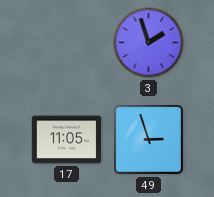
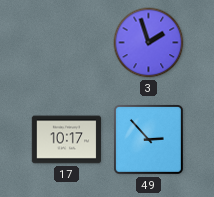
17: 11:05 -> 10:17 (67, 140)
49: 2:57 -> 2:53 (149, 140)
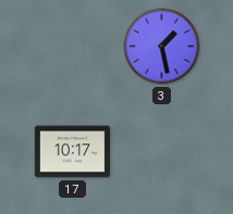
3: 1:57 -> 1:28 (162, 47)
49: 2:53 -> none (149, 140)
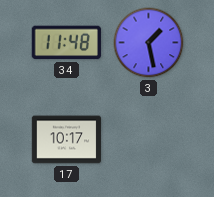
34: none -> 11:48 (66, 43)
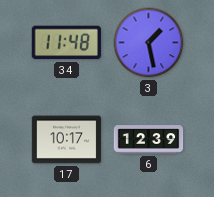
6: none -> 12:39 (149, 140)
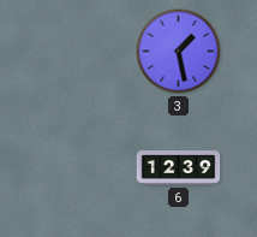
34: 11:48 -> none (66, 43)
17: 10:17 -> none (67, 140)
